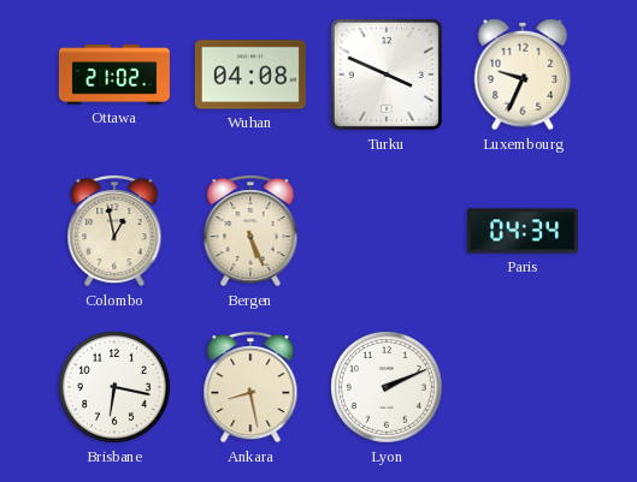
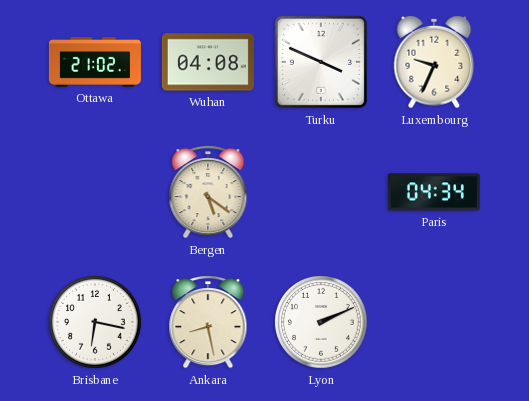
Colombo: 12:58 -> none (114, 232)
Bergen: 5:26 -> 5:21 (208, 193)
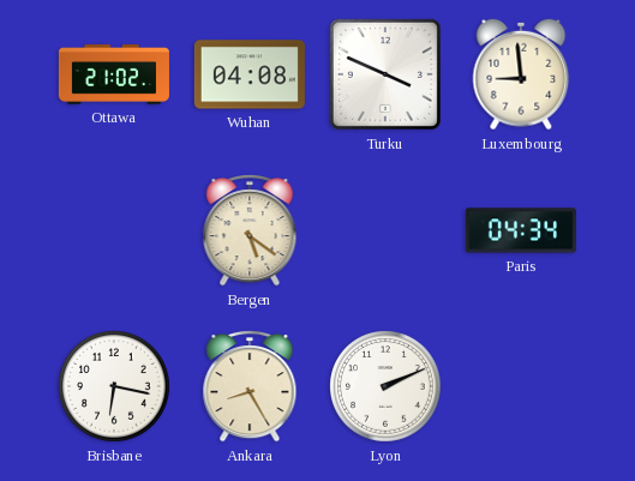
Luxembourg: 9:34 -> 8:59 (521, 74)
Ankara: 8:28 -> 8:25 (250, 387)
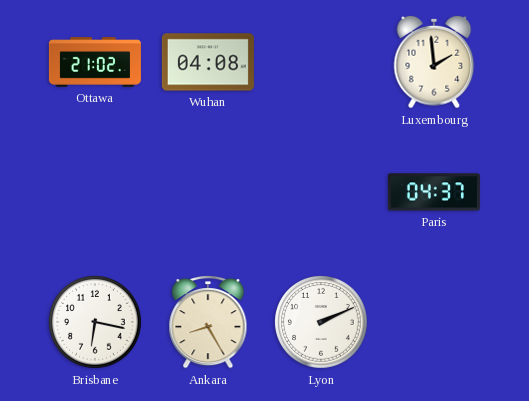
Turku: 3:49 -> none (385, 74)
Luxembourg: 8:59 -> 1:59 (434, 62)
Bergen: 5:21 -> none (250, 232)
Paris: 04:34 -> 04:37 (434, 192)
